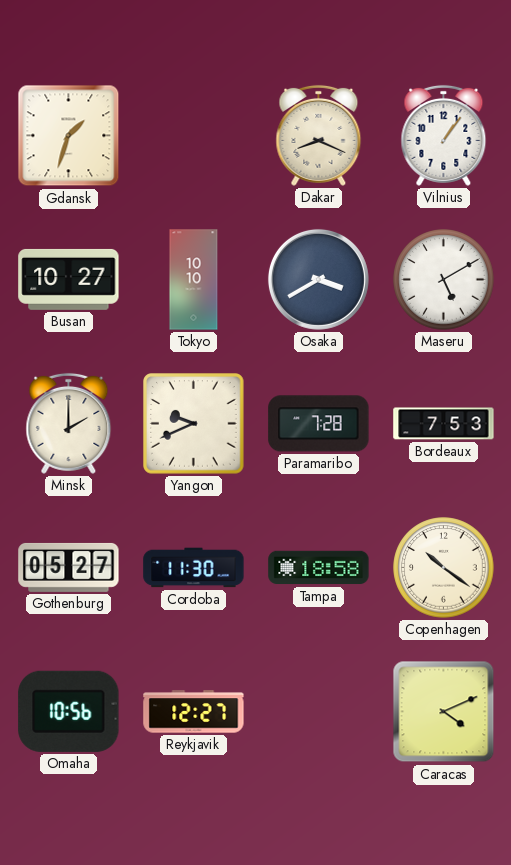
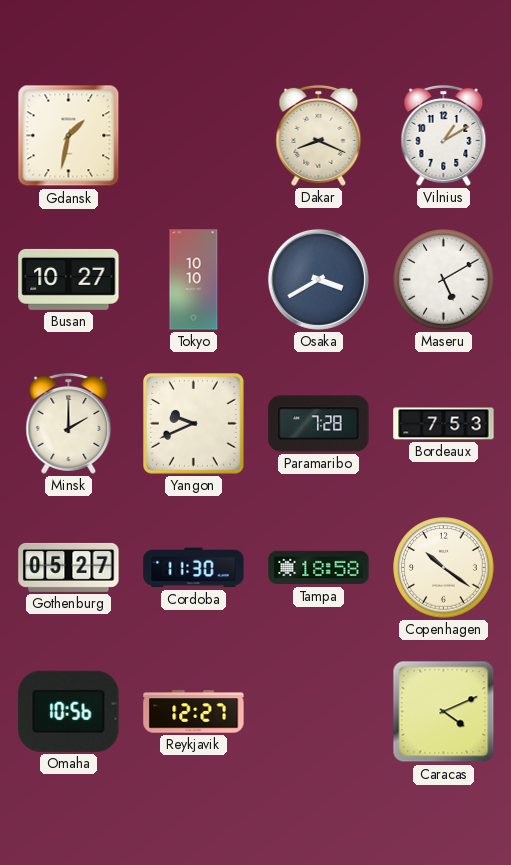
Gdansk: 1:33 -> 1:32 (69, 136)
Vilnius: 1:06 -> 1:10 (444, 135)
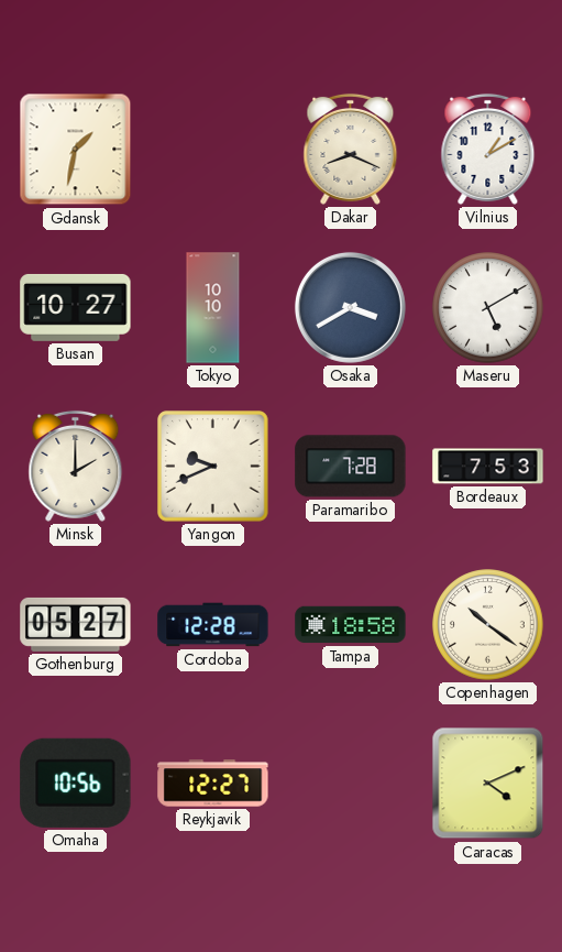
Cordoba: 11:30 -> 12:28 (213, 625)
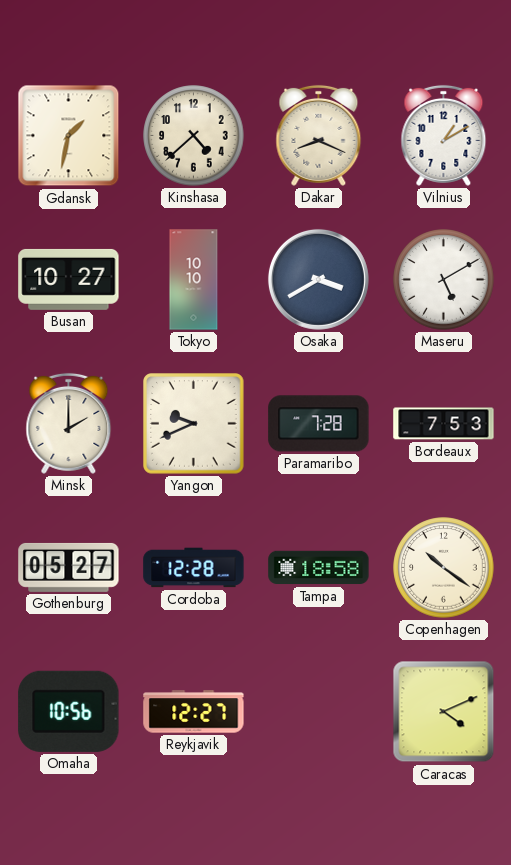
Kinshasa: none -> 4:38 (194, 136)
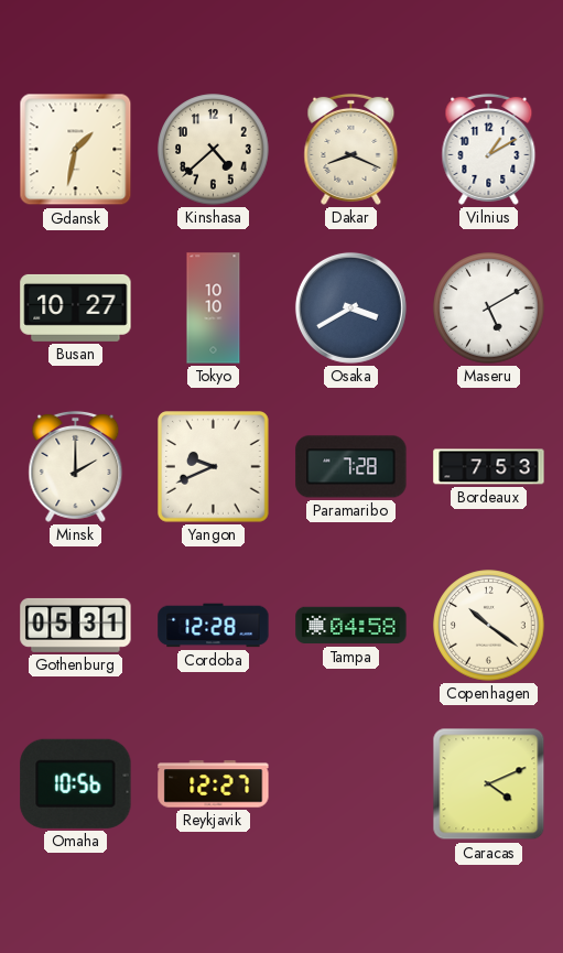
Gothenburg: 05:27 -> 05:31 (76, 625)
Tampa: 18:58 -> 04:58 (351, 626)
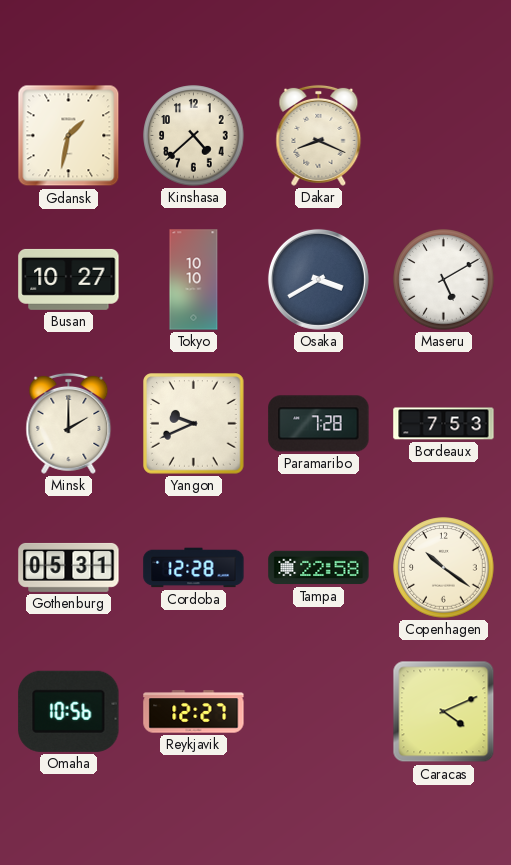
Vilnius: 1:10 -> none (489, 149)
Tampa: 04:58 -> 22:58 (319, 568)
